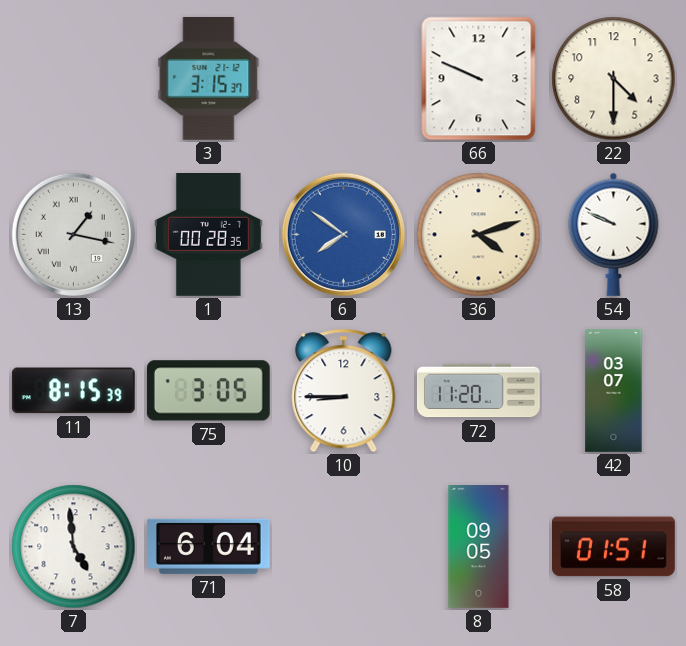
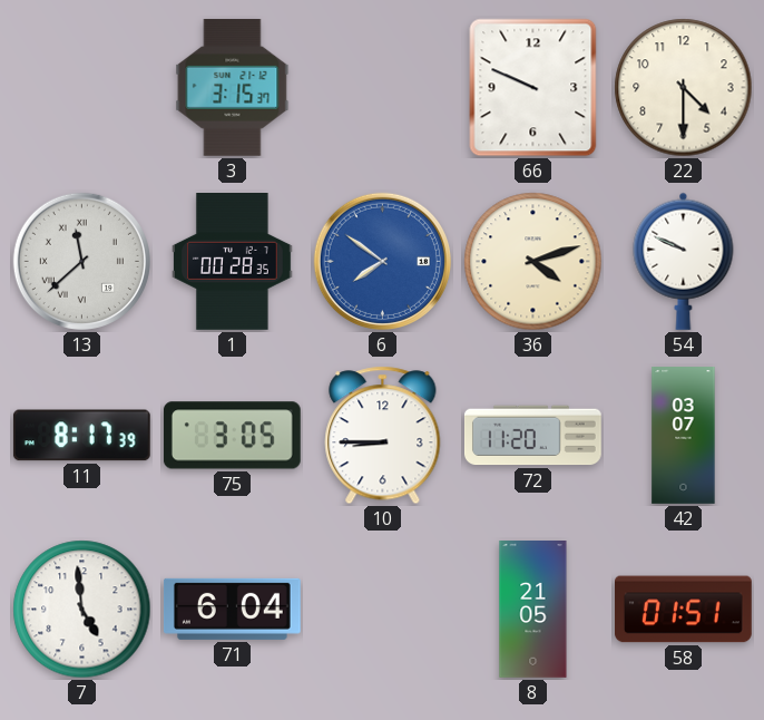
13: 1:17 -> 11:38 (81, 261)
11: 8:15 -> 8:17 (81, 436)
8: 09:05 -> 21:05 (533, 610)
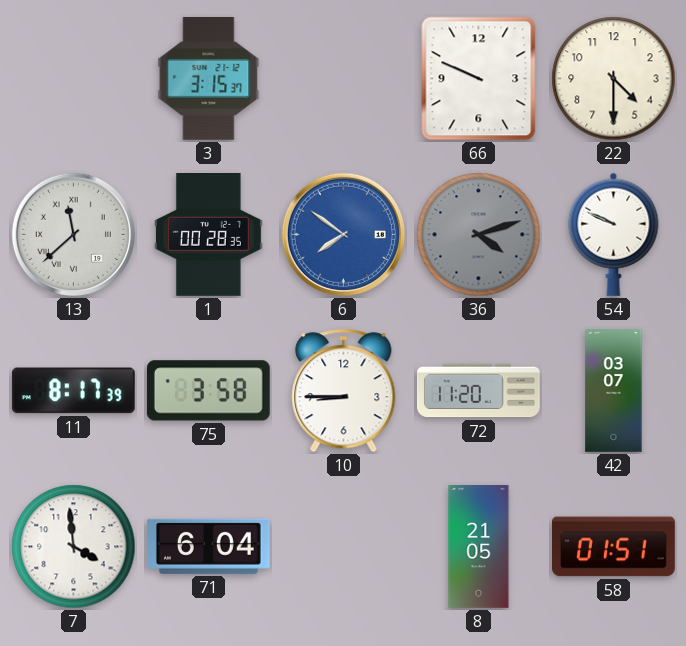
36 dial: cream -> grey (479, 235)
75: 3:05 -> 3:58 (208, 391)
7: 4:59 -> 3:59 (74, 547)
